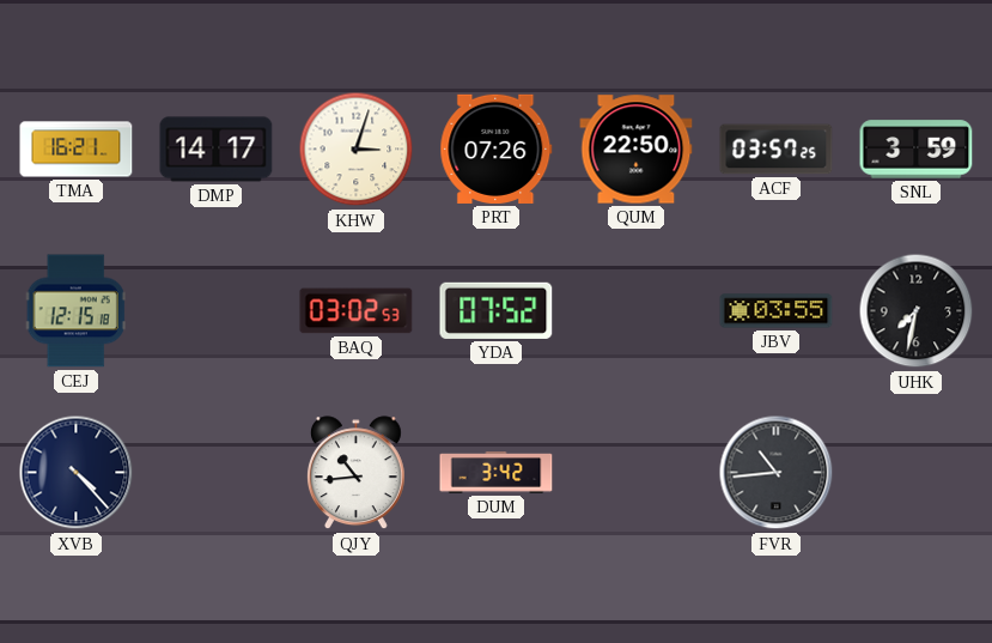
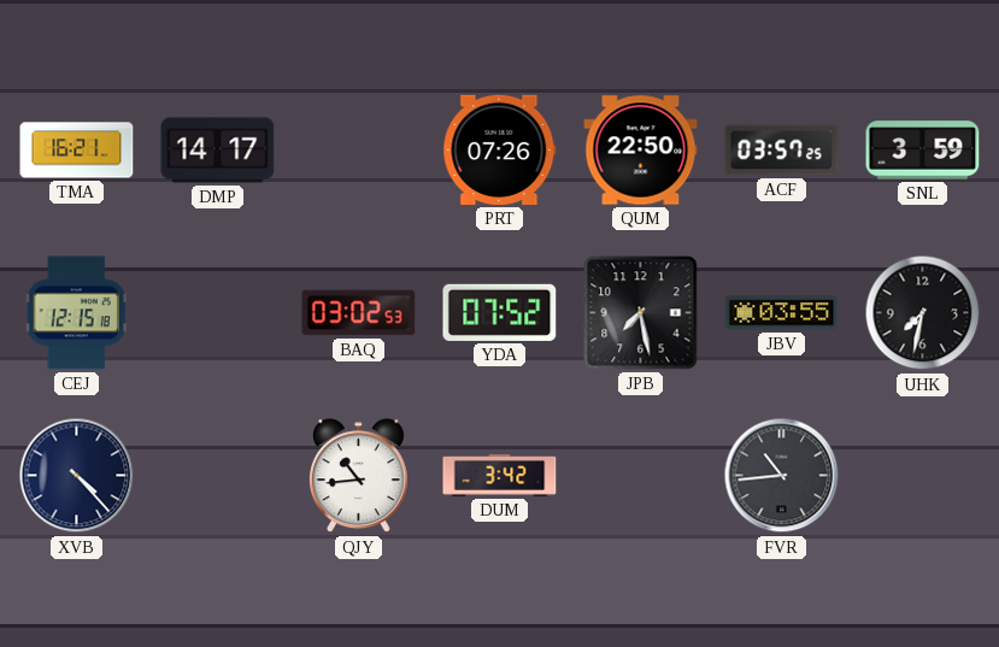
KHW: 3:03 -> none (357, 150)
JPB: none -> 7:28 (641, 313)
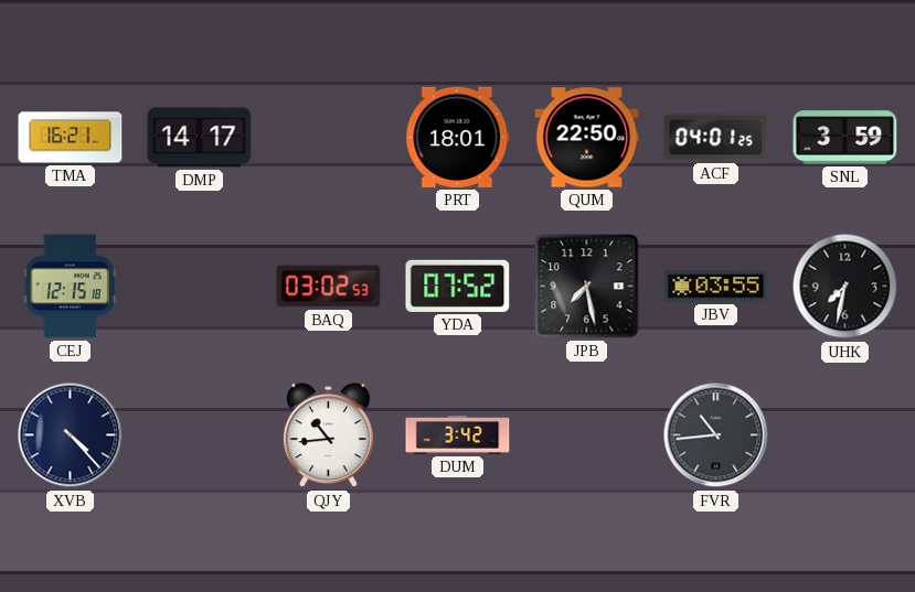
PRT: 07:26 -> 18:01 (458, 137)
ACF: 03:57 -> 04:01 (716, 138)
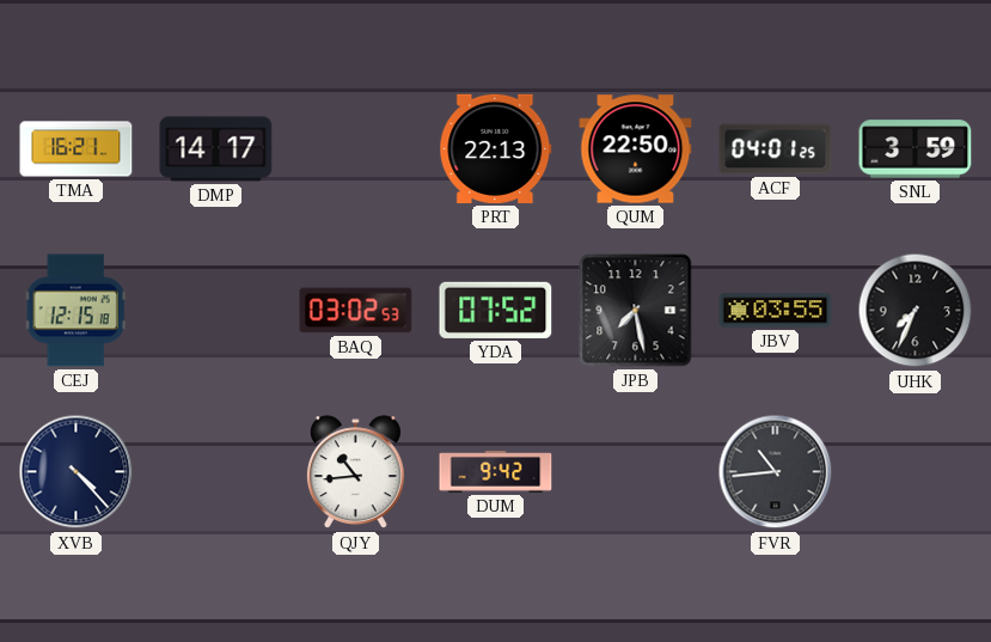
PRT: 18:01 -> 22:13 (496, 148)
UHK: 7:32 -> 7:34 (916, 311)
DUM: 3:42 -> 9:42 (496, 472)
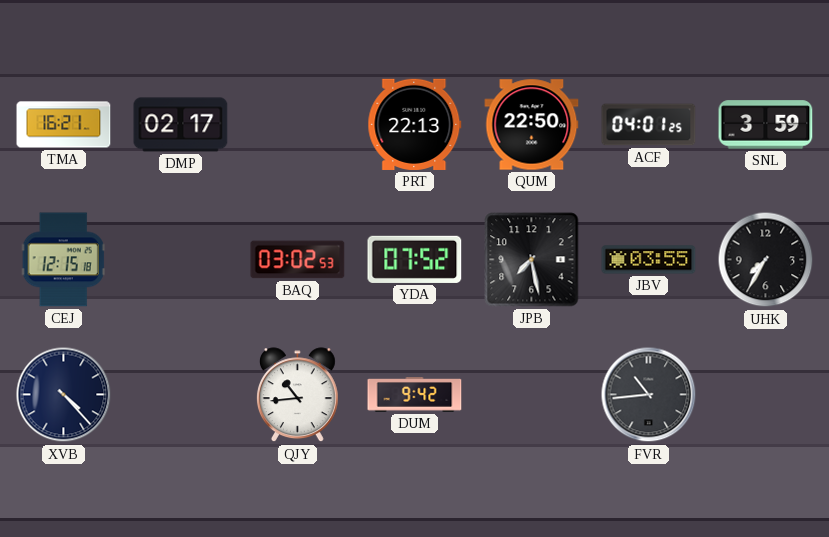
DMP: 14:17 -> 02:17 (181, 125)
UHK: 7:34 -> 7:35 (766, 260)
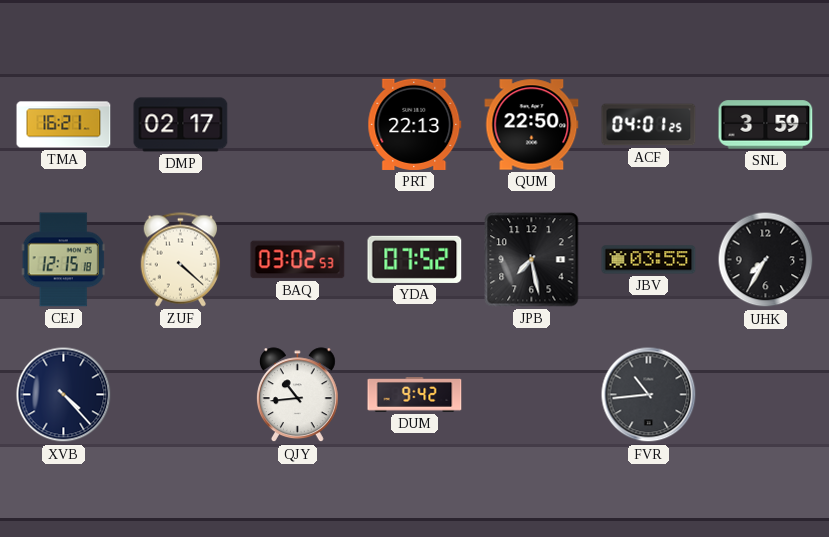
ZUF: none -> 4:22 (181, 260)
